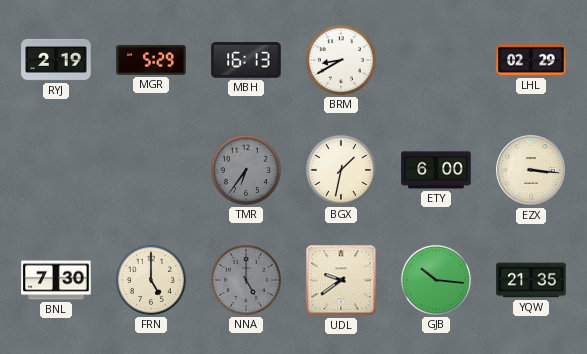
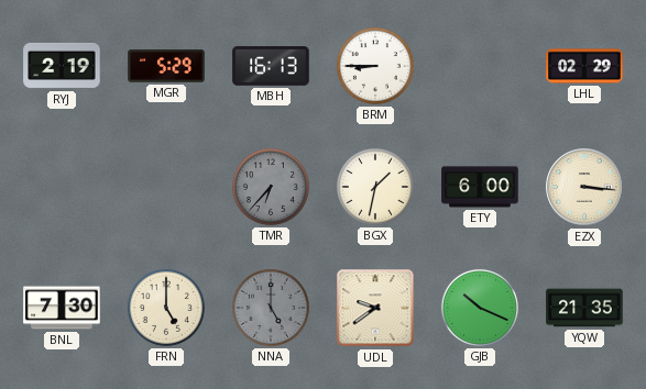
BRM: 8:40 -> 8:45 (375, 66)
TMR: 6:36 -> 6:37 (271, 187)
GJB: 10:16 -> 10:19 (480, 308)
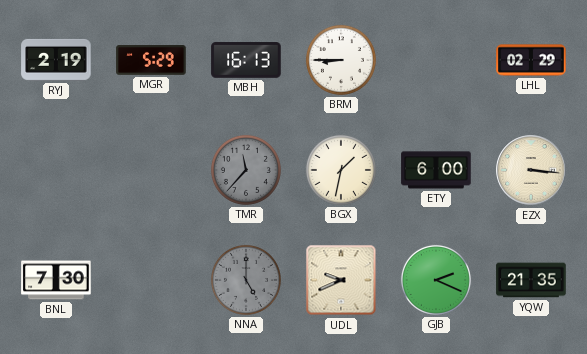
TMR: 6:37 -> 11:37 (246, 170)
FRN: 5:00 -> none (166, 308)
UDL: 9:39 -> 9:41 (341, 280)
GJB: 10:19 -> 2:19 (436, 280)
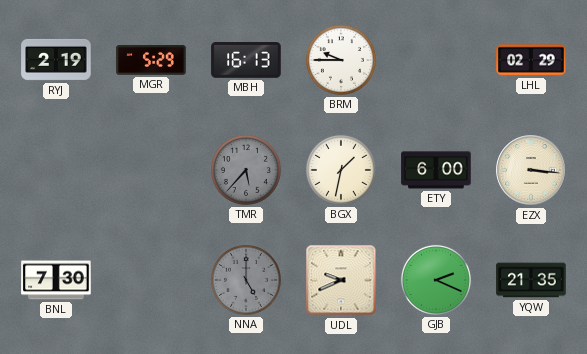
BRM: 8:45 -> 9:45 (341, 60)
TMR: 11:37 -> 5:37 (246, 170)
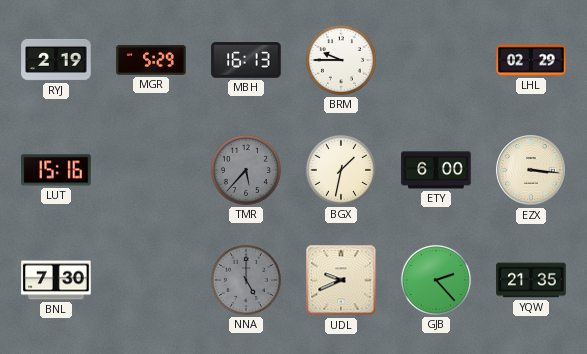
LUT: none -> 15:16 (56, 170)
GJB: 2:19 -> 2:23 (436, 280)
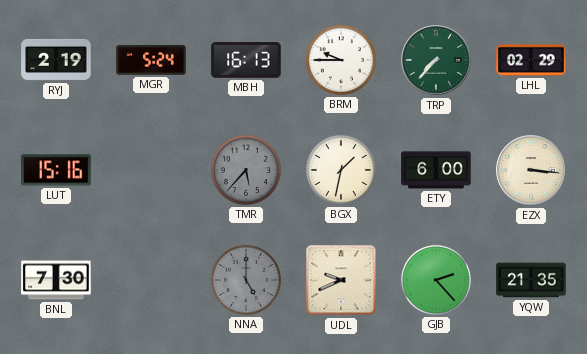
MGR: 5:29 -> 5:24 (151, 60)
TRP: none -> 7:37 (436, 60)
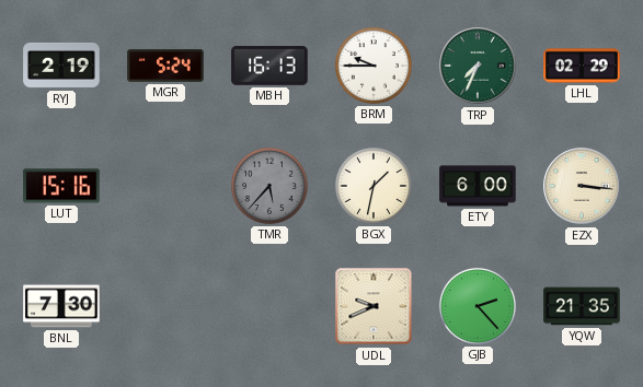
TRP: 7:37 -> 7:34 (478, 66)
NNA: 5:00 -> none (246, 280)
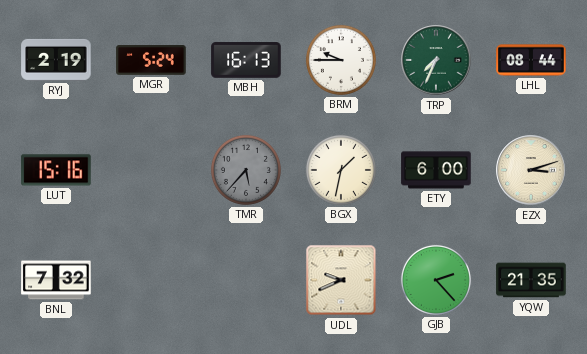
LHL: 02:29 -> 08:44 (531, 60)
EZX: 3:16 -> 3:12 (531, 170)
BNL: 7:30 -> 7:32 (56, 280)
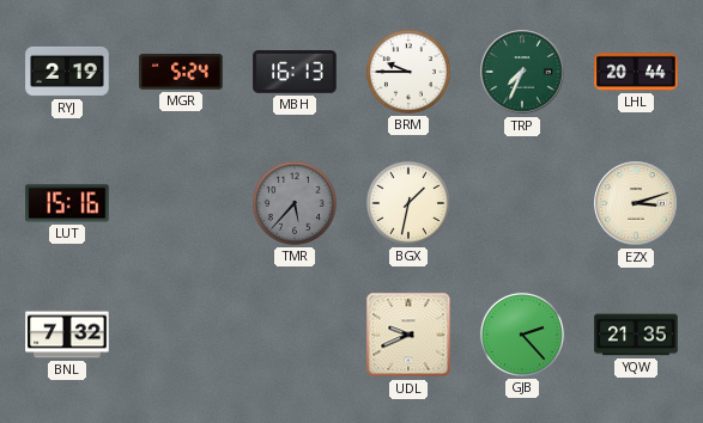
LHL: 08:44 -> 20:44 (636, 72)
ETY: 6:00 -> none (436, 170)
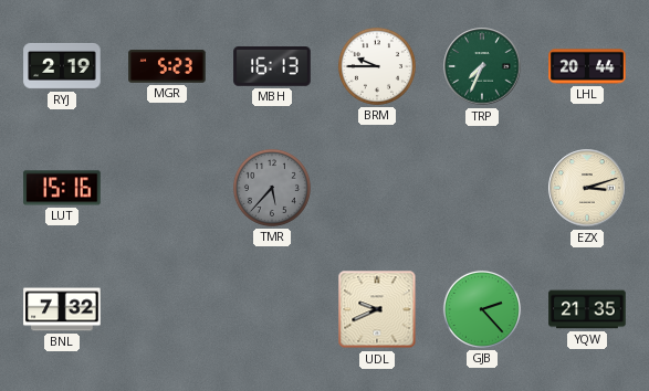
MGR: 5:24 -> 5:23 (167, 66)
BGX: 1:32 -> none (408, 203)
